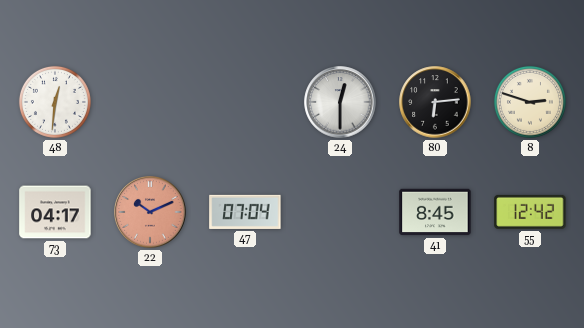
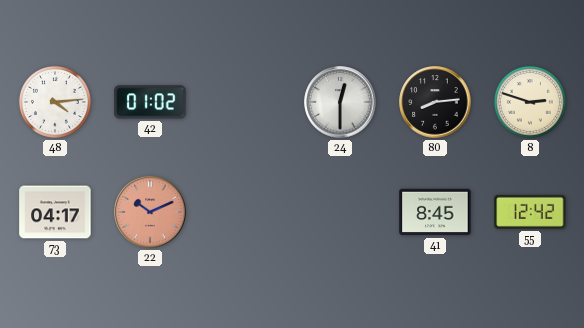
48: 12:31 -> 4:14 (55, 102)
42: none -> 01:02 (150, 102)
80: 6:14 -> 8:14 (435, 102)
47: 07:04 -> none (245, 212)
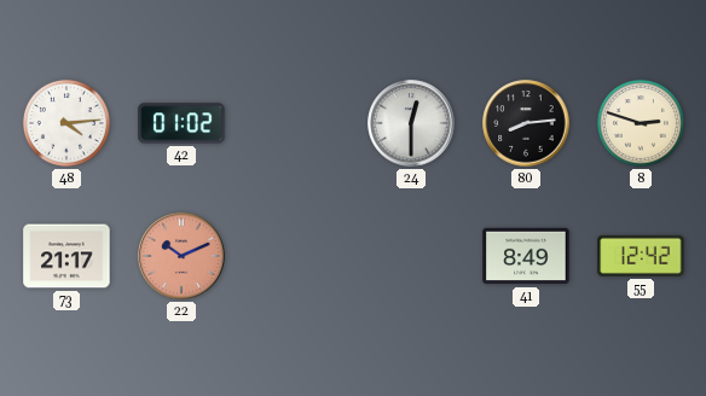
73: 04:17 -> 21:17 (66, 256)
41: 8:45 -> 8:49 (526, 256)
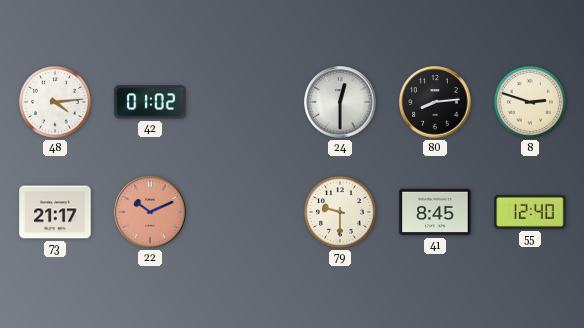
79: none -> 9:30 (340, 212)
41: 8:49 -> 8:45 (435, 212)
55: 12:42 -> 12:40 (530, 212)
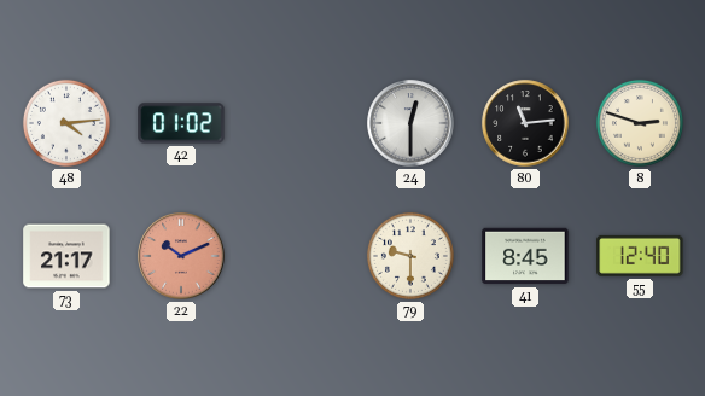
80: 8:14 -> 11:14 (525, 123)
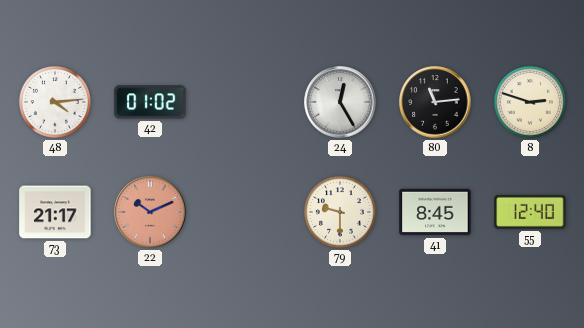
24: 12:30 -> 12:25 (340, 102)
